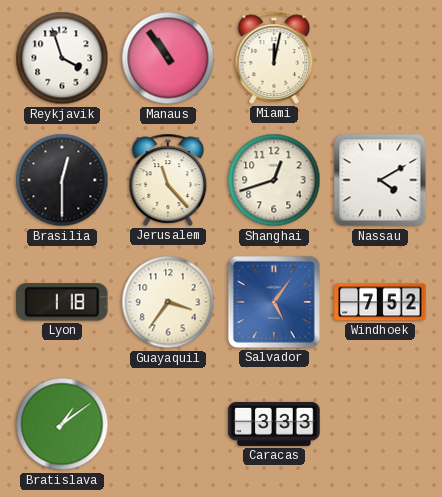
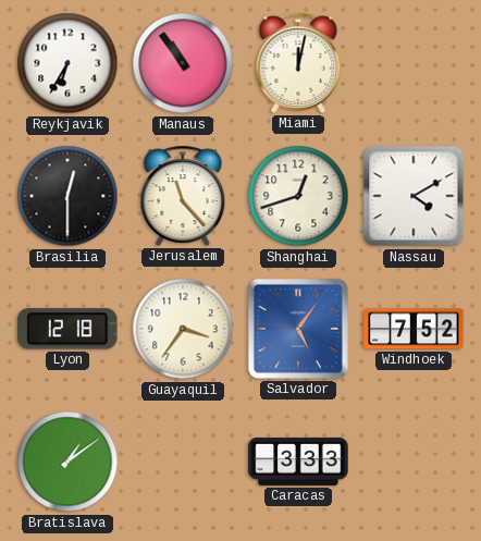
Reykjavik: 3:57 -> 6:35 (67, 63)
Lyon: 1:18 -> 12:18 (67, 329)
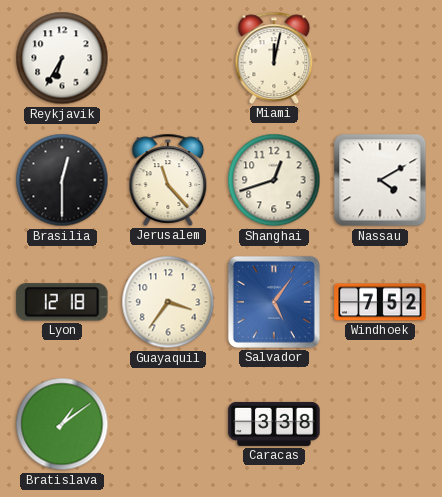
Manaus: 10:54 -> none (183, 63)
Caracas: 3:33 -> 3:38 (274, 424)
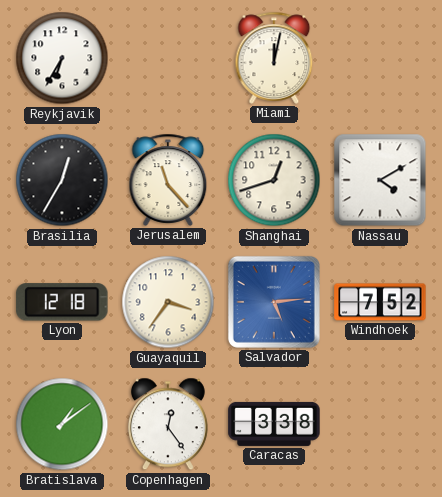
Brasilia: 12:30 -> 12:35 (62, 180)
Salvador: 5:06 -> 5:14 (274, 302)
Copenhagen: none -> 12:24 (168, 424)
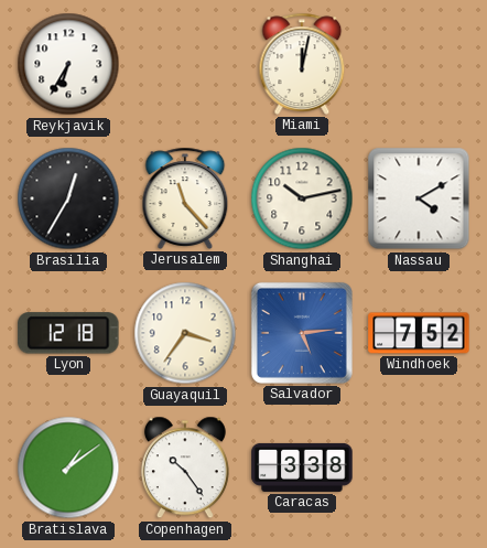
Shanghai: 12:42 -> 10:13 (302, 198)
Copenhagen: 12:24 -> 10:24 (185, 468)
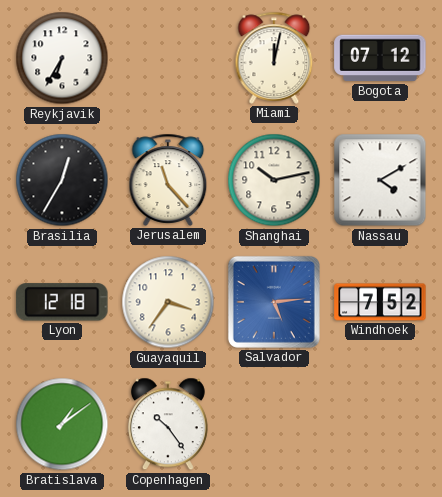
Bogota: none -> 07:12 (380, 58)
Caracas: 3:38 -> none (302, 468)
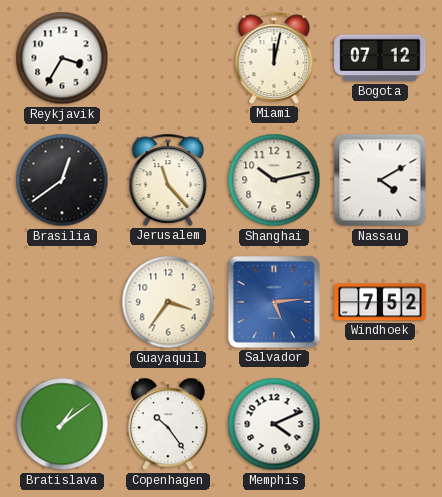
Reykjavik: 6:35 -> 3:35 (62, 58)
Brasilia: 12:35 -> 12:39 (62, 180)
Lyon: 12:18 -> none (62, 302)
Memphis: none -> 4:11 (274, 424)
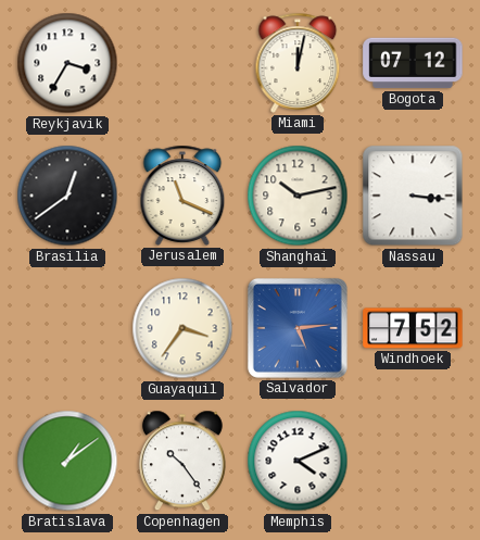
Jerusalem: 11:23 -> 11:19 (182, 196)
Nassau: 4:10 -> 3:16 (413, 196)
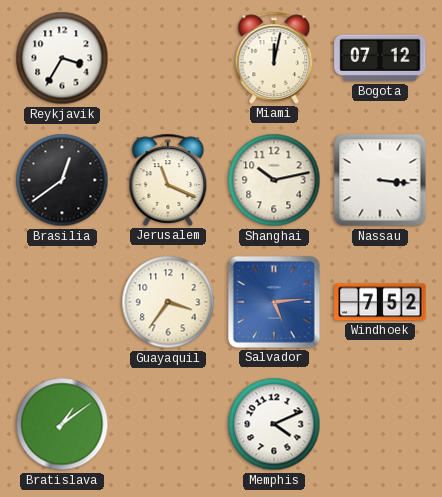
Copenhagen: 10:24 -> none (182, 461)
